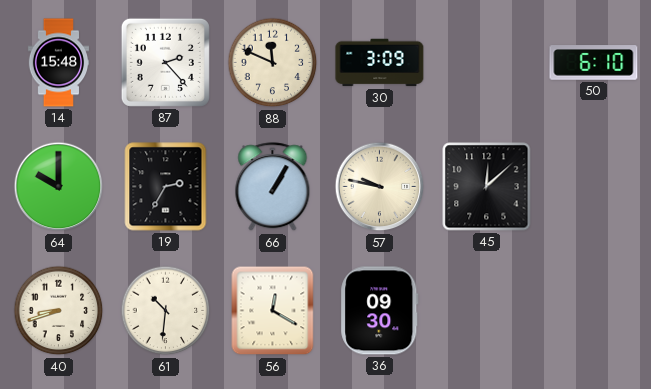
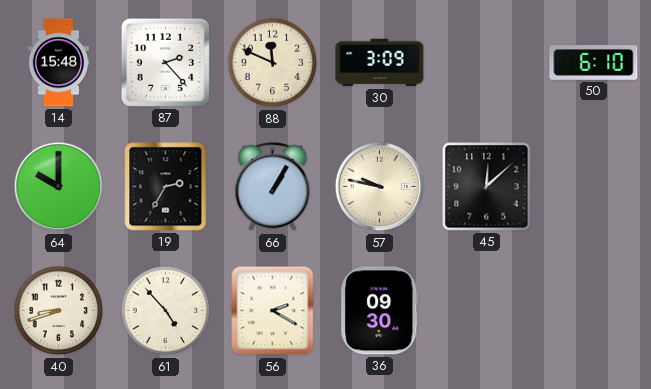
61: 10:31 -> 4:53 (166, 311)
56: 12:20 -> 2:20 (273, 311)
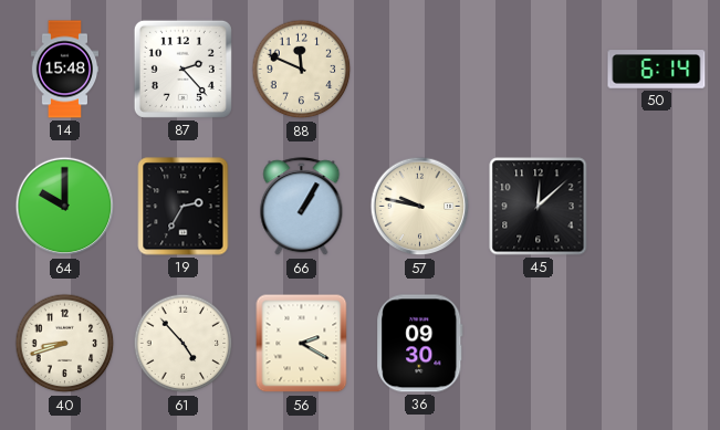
30: 3:09 -> none (380, 63)
50: 6:10 -> 6:14 (657, 70)
